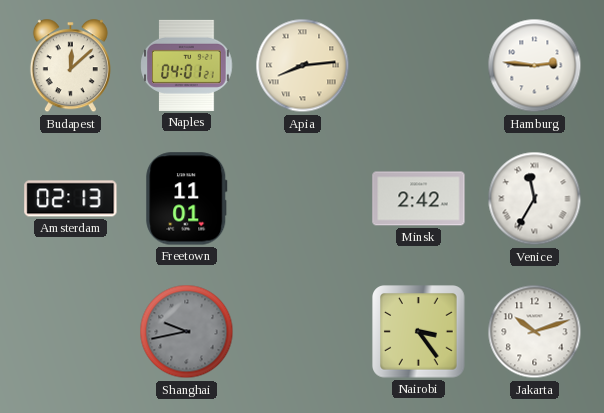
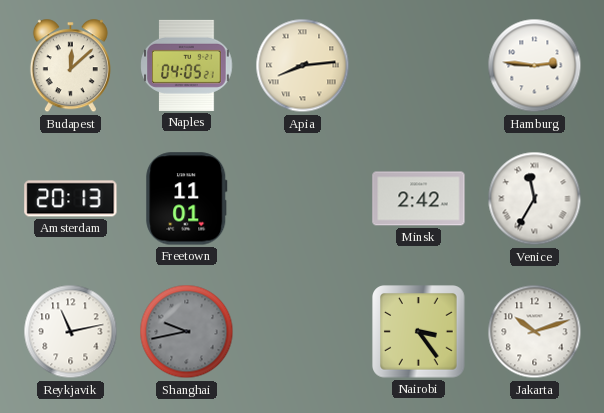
Naples: 04:01 -> 04:05 (187, 65)
Amsterdam: 02:13 -> 20:13 (71, 199)
Reykjavik: none -> 11:13 (71, 332)
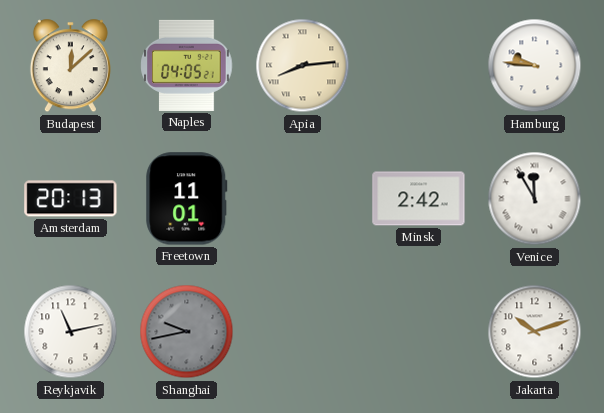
Hamburg: 2:46 -> 9:46 (535, 66)
Venice: 11:35 -> 11:55 (535, 199)
Nairobi: 3:24 -> none (419, 332)
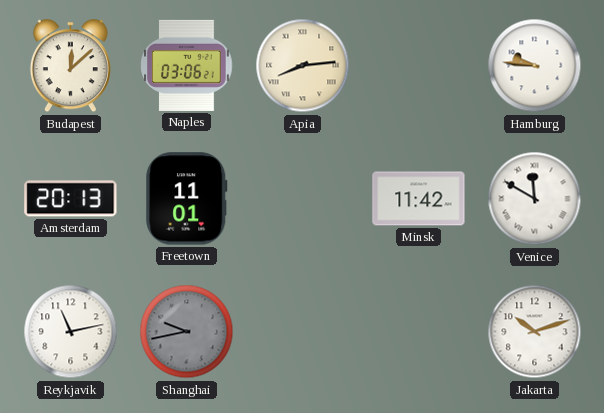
Naples: 04:05 -> 03:06 (187, 65)
Minsk: 2:42 -> 11:42 (419, 199)
Venice: 11:55 -> 11:50 (535, 199)
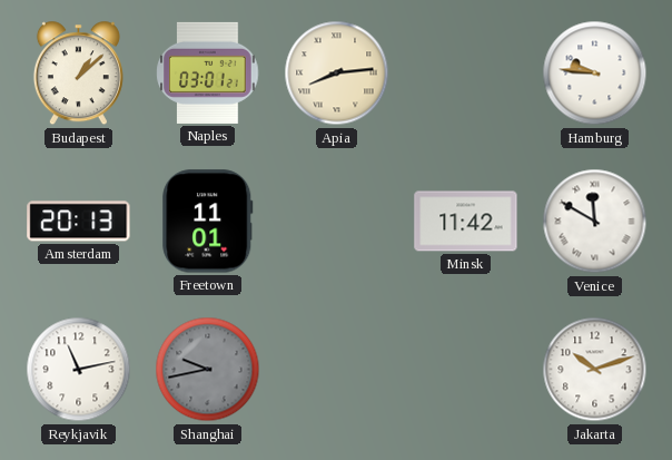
Budapest: 12:08 -> 1:08 (78, 74)
Naples: 03:06 -> 03:01 (208, 72)
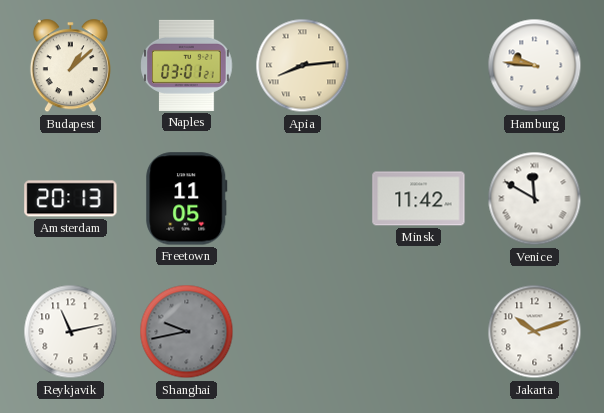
Freetown: 11:01 -> 11:05 (187, 199)
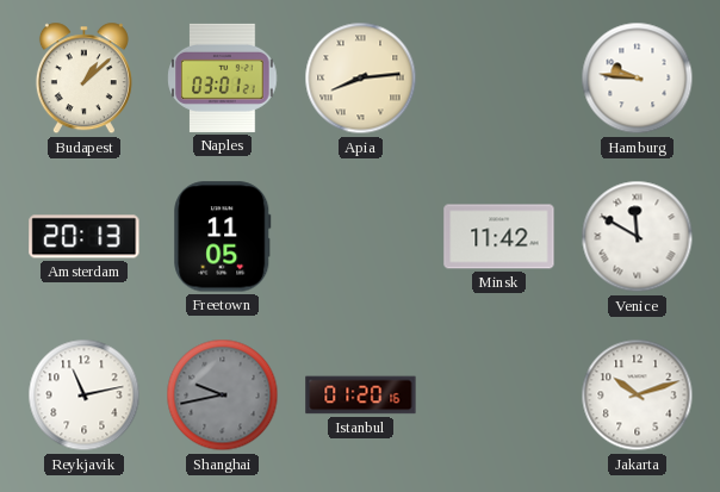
Istanbul: none -> 01:20 (361, 396)
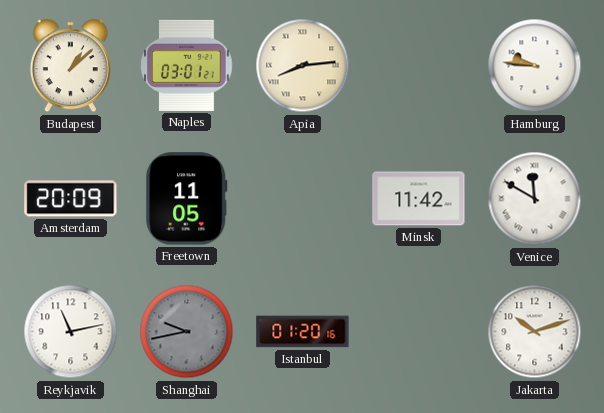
Amsterdam: 20:13 -> 20:09 (71, 199)
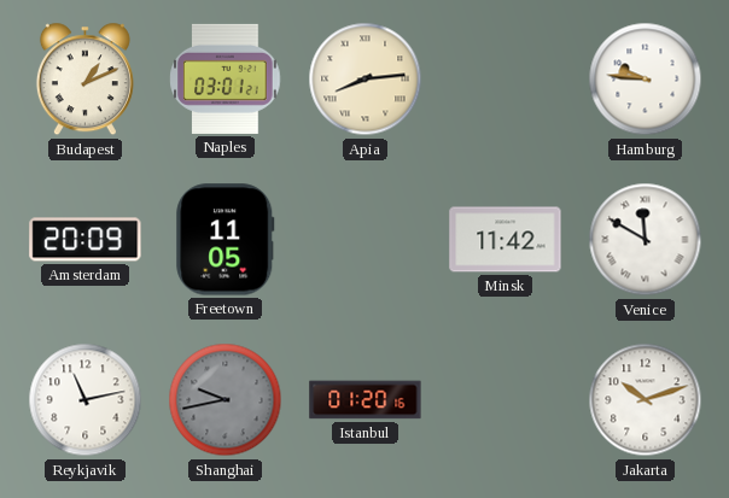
Budapest: 1:08 -> 1:11 (84, 80)
